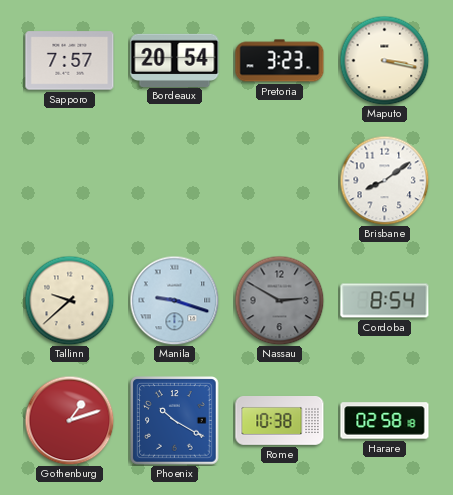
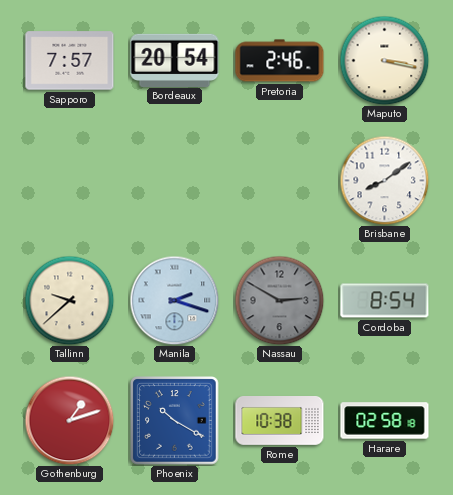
Pretoria: 3:23 -> 2:46 (280, 61)
Manila: 9:18 -> 2:18 (174, 300)
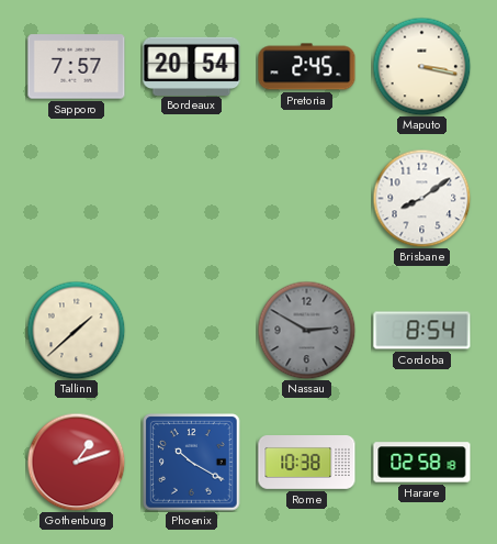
Pretoria: 2:46 -> 2:45 (307, 67)
Tallinn: 9:38 -> 1:38 (76, 330)
Manila: 2:18 -> none (174, 300)
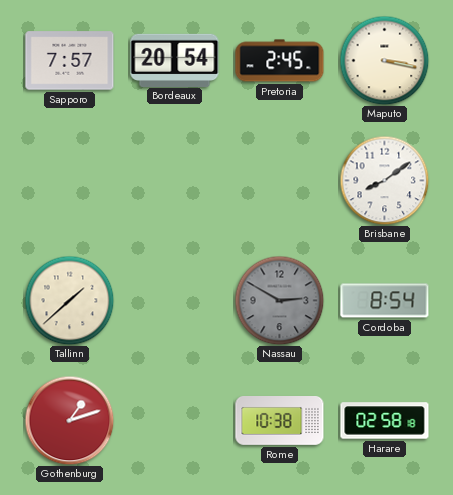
Phoenix: 10:20 -> none (192, 463)
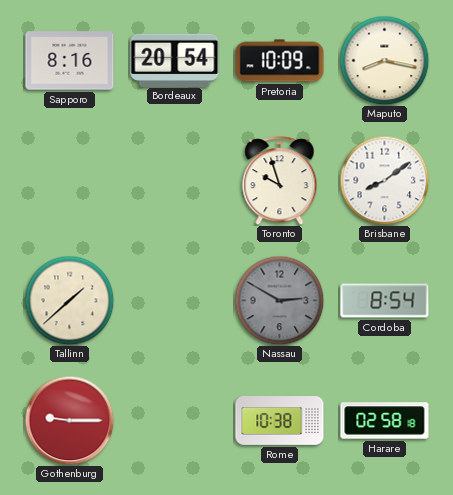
Sapporo: 7:57 -> 8:16 (70, 61)
Pretoria: 2:45 -> 10:09 (280, 61)
Maputo: 3:17 -> 8:17 (384, 60)
Toronto: none -> 9:57 (280, 181)
Gothenburg: 1:12 -> 9:15 (69, 420)
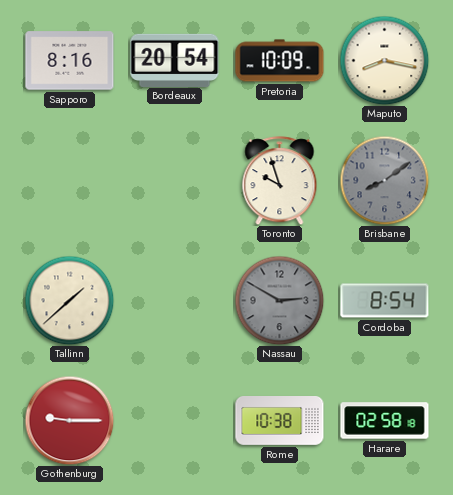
Brisbane dial: white -> grey (384, 180)
